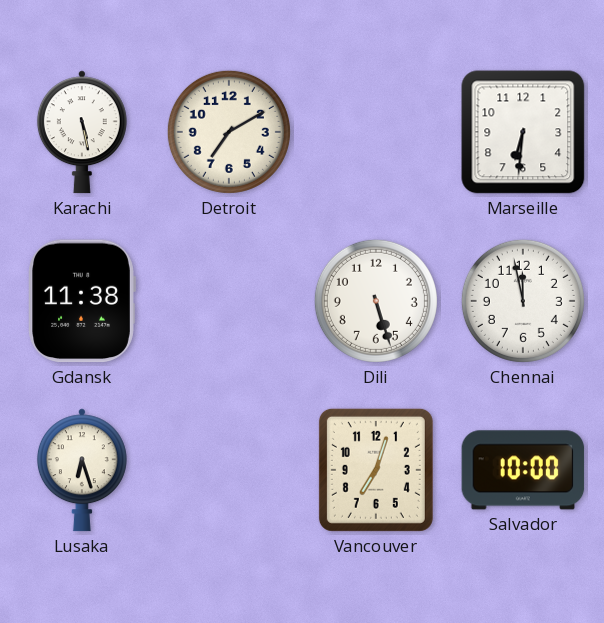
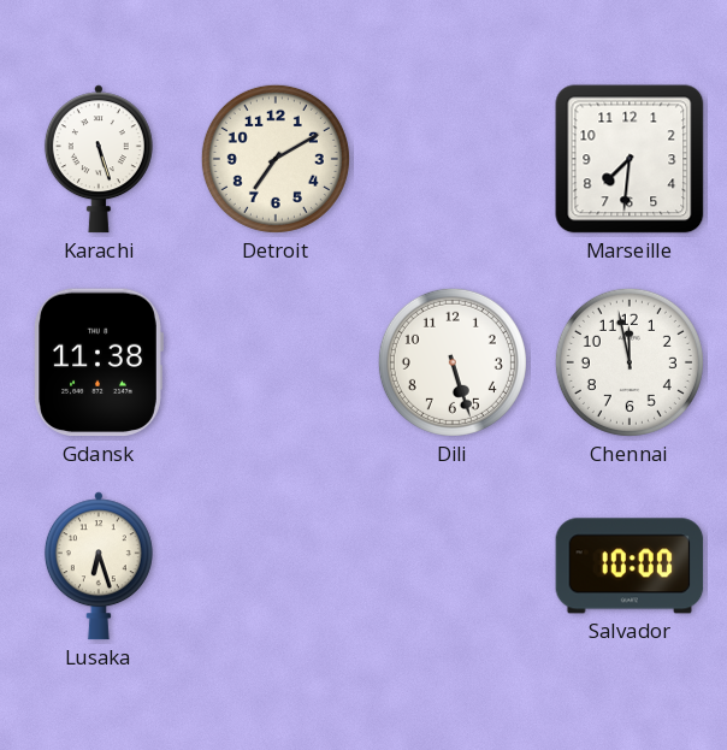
Karachi: 5:28 -> 5:27 (99, 159)
Marseille: 6:31 -> 7:31 (630, 159)
Vancouver: 7:03 -> none (376, 470)
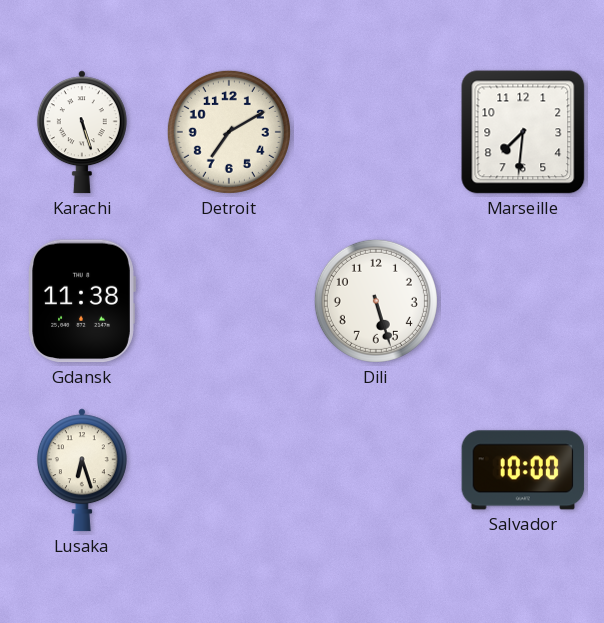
Chennai: 11:58 -> none (630, 362)
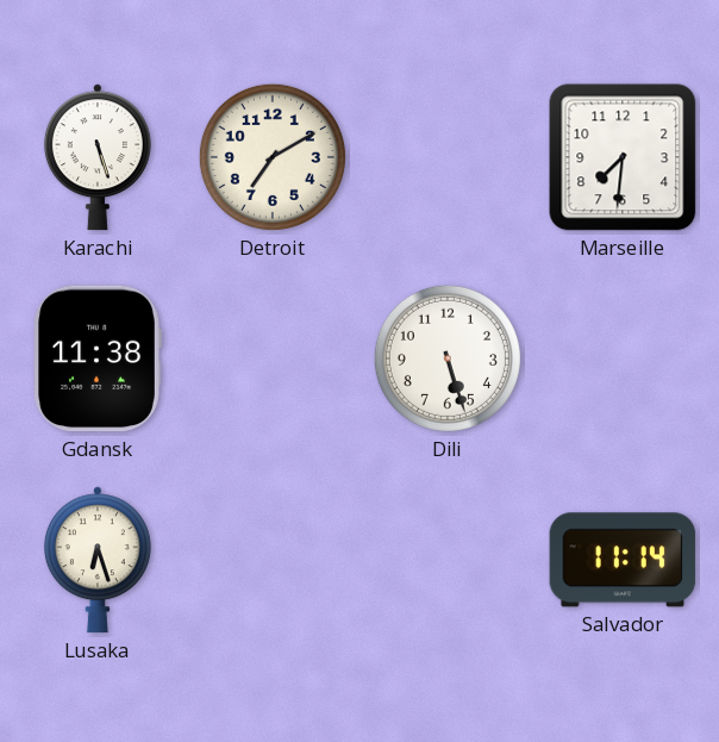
Salvador: 10:00 -> 11:14 (623, 560)
